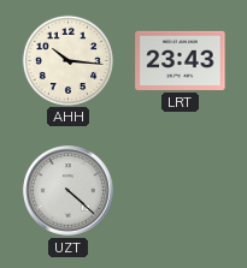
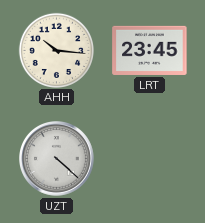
LRT: 23:43 -> 23:45 (150, 50)
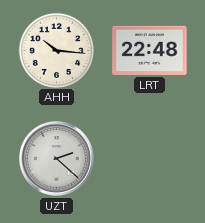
LRT: 23:45 -> 22:48 (150, 50)
UZT: 4:22 -> 2:22 (57, 159)
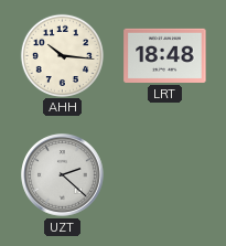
LRT: 22:48 -> 18:48 (165, 55)
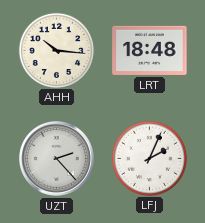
UZT: 2:22 -> 2:23 (57, 159)
LFJ: none -> 2:04 (149, 158)
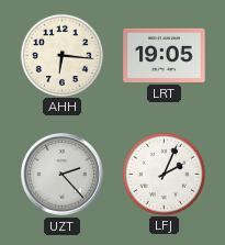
AHH: 10:16 -> 6:16 (61, 55)
LRT: 18:48 -> 19:05 (165, 55)
